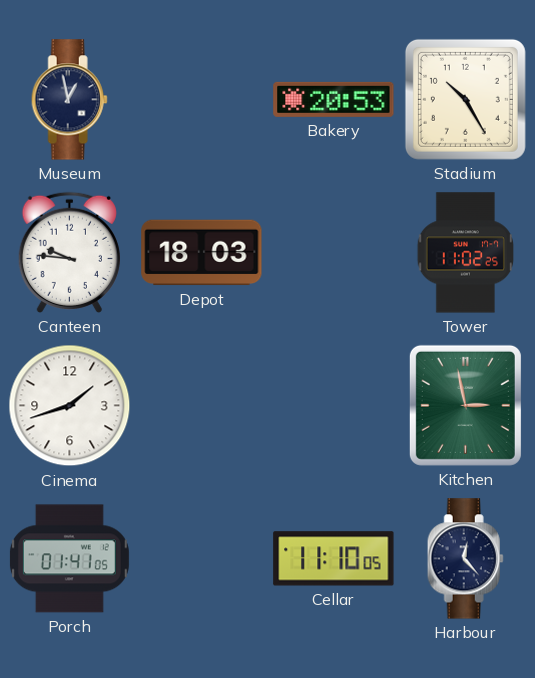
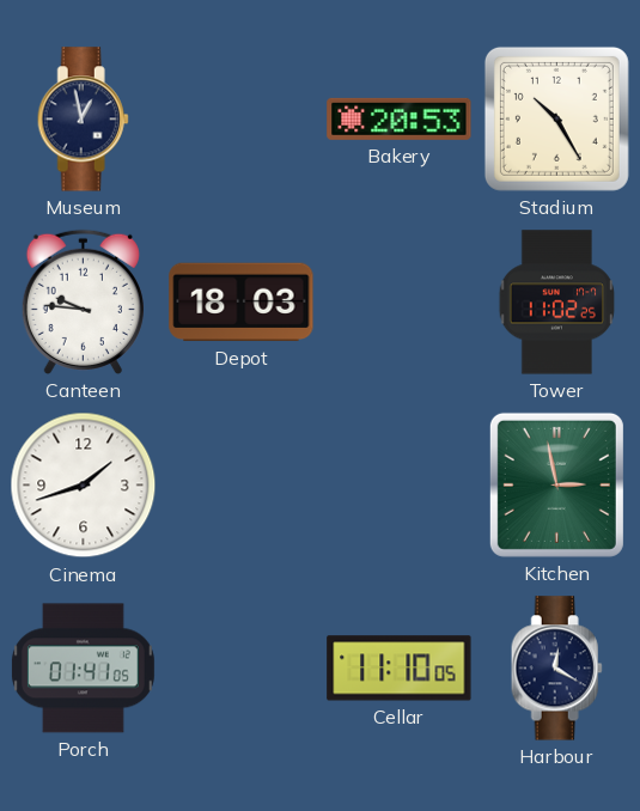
Harbour: 12:23 -> 12:20 (556, 669)
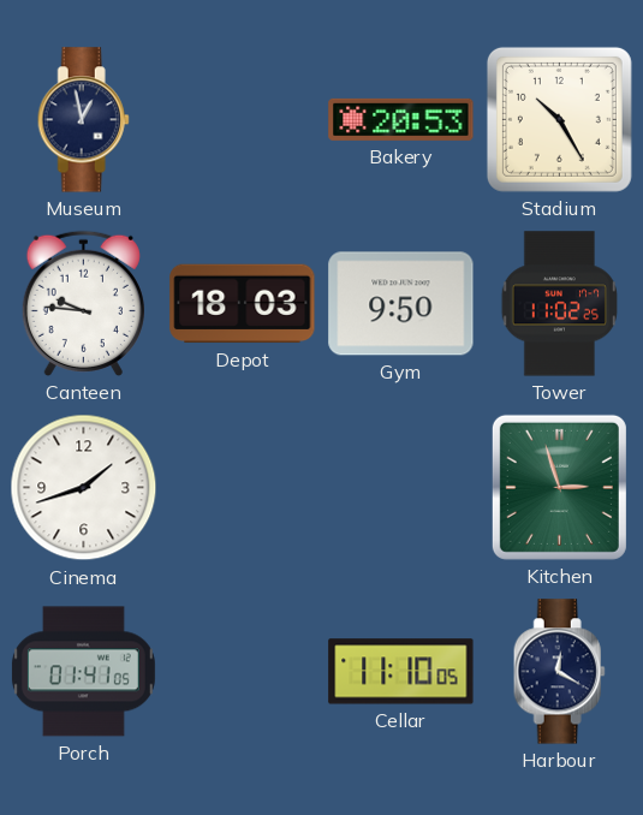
Gym: none -> 9:50 (401, 304)
Kitchen: 2:58 -> 2:57 (559, 487)
